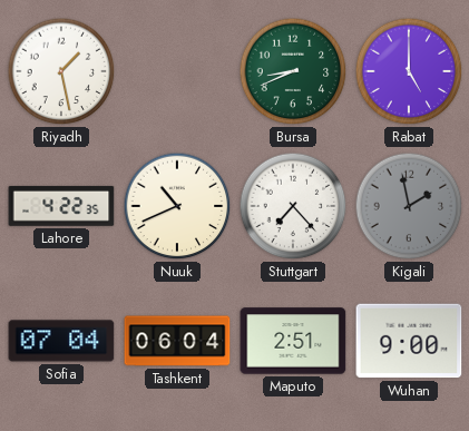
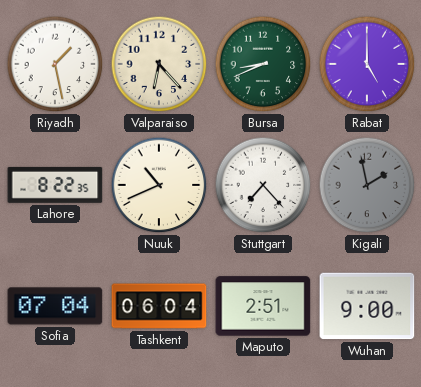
Valparaiso: none -> 6:23 (159, 64)
Lahore: 4:22 -> 8:22 (55, 185)
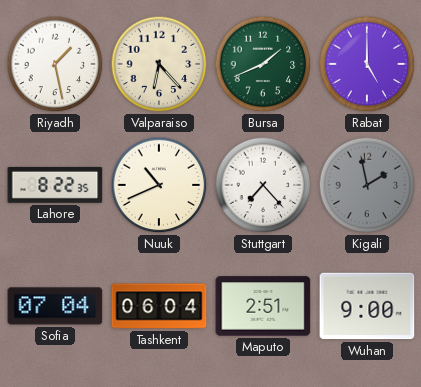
Bursa: 8:41 -> 1:41 (263, 64)
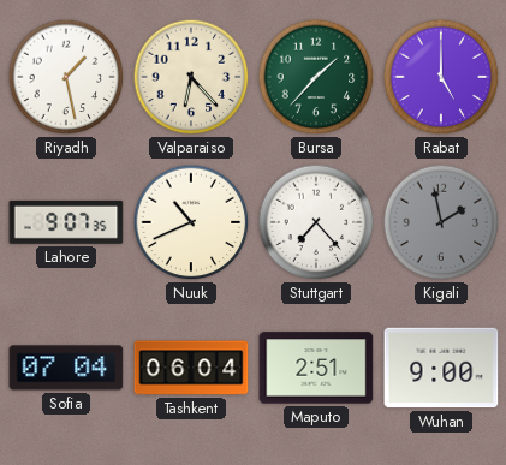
Bursa: 1:41 -> 1:37 (316, 77)
Lahore: 8:22 -> 9:07 (66, 222)
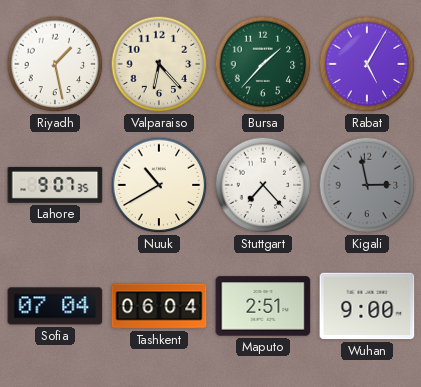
Rabat: 5:00 -> 5:05 (367, 64)
Nuuk: 10:41 -> 10:40 (159, 185)
Kigali: 1:58 -> 2:58 (367, 185)
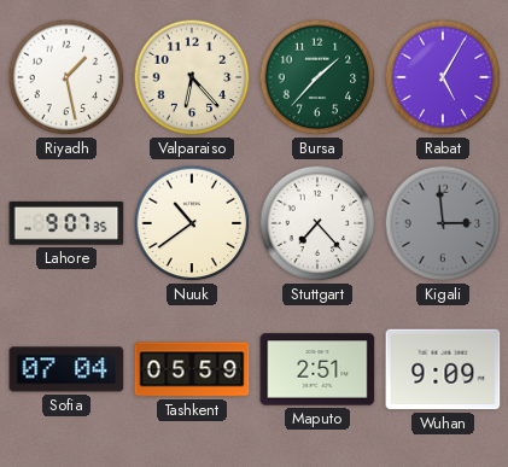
Nuuk: 10:40 -> 10:39 (192, 223)
Kigali: 2:58 -> 2:59 (443, 223)
Tashkent: 06:04 -> 05:59 (192, 369)
Wuhan: 9:00 -> 9:09 (443, 369)
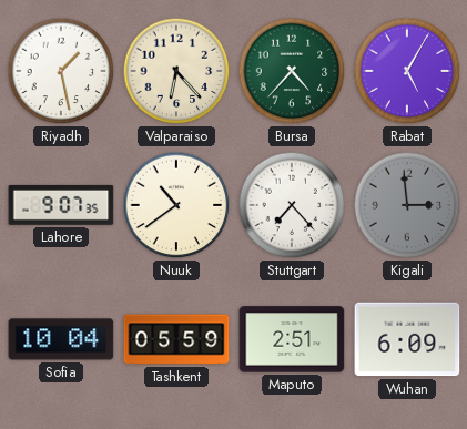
Bursa: 1:37 -> 4:37 (292, 71)
Sofia: 07:04 -> 10:04 (61, 339)
Wuhan: 9:09 -> 6:09 (407, 339)
